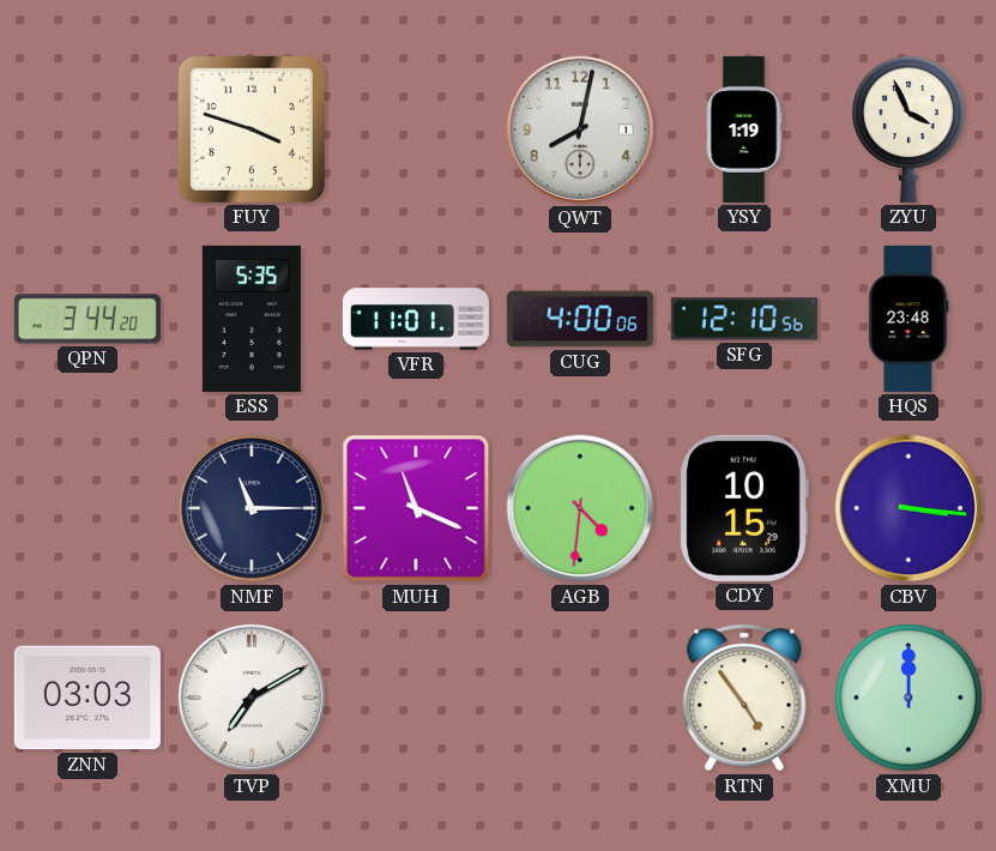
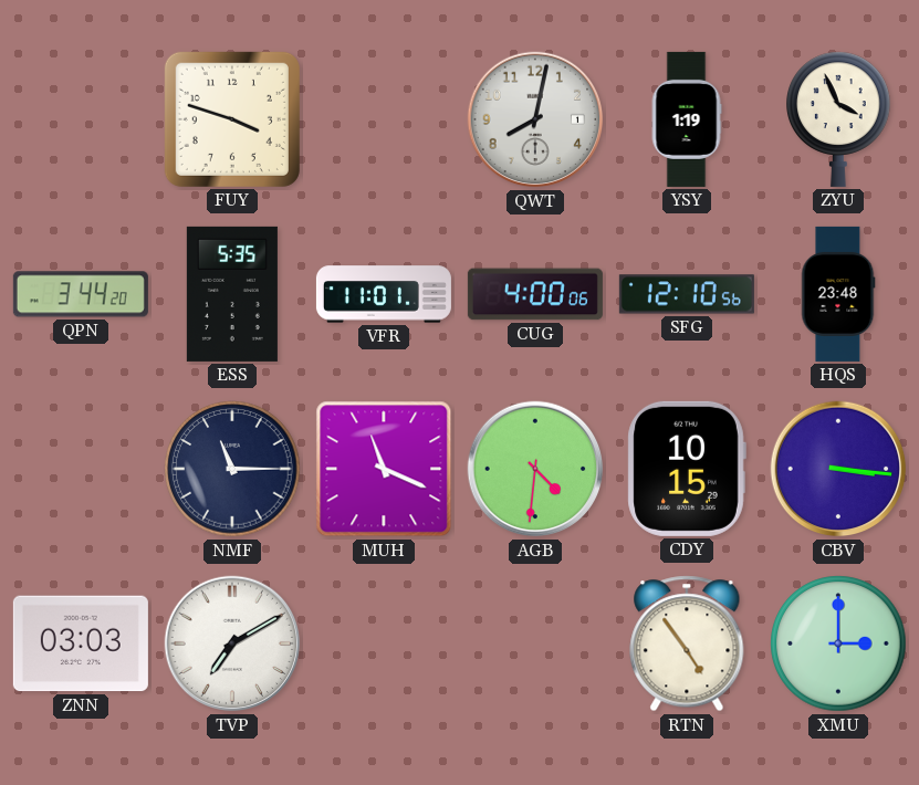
XMU: 12:00 -> 3:00 (838, 643)
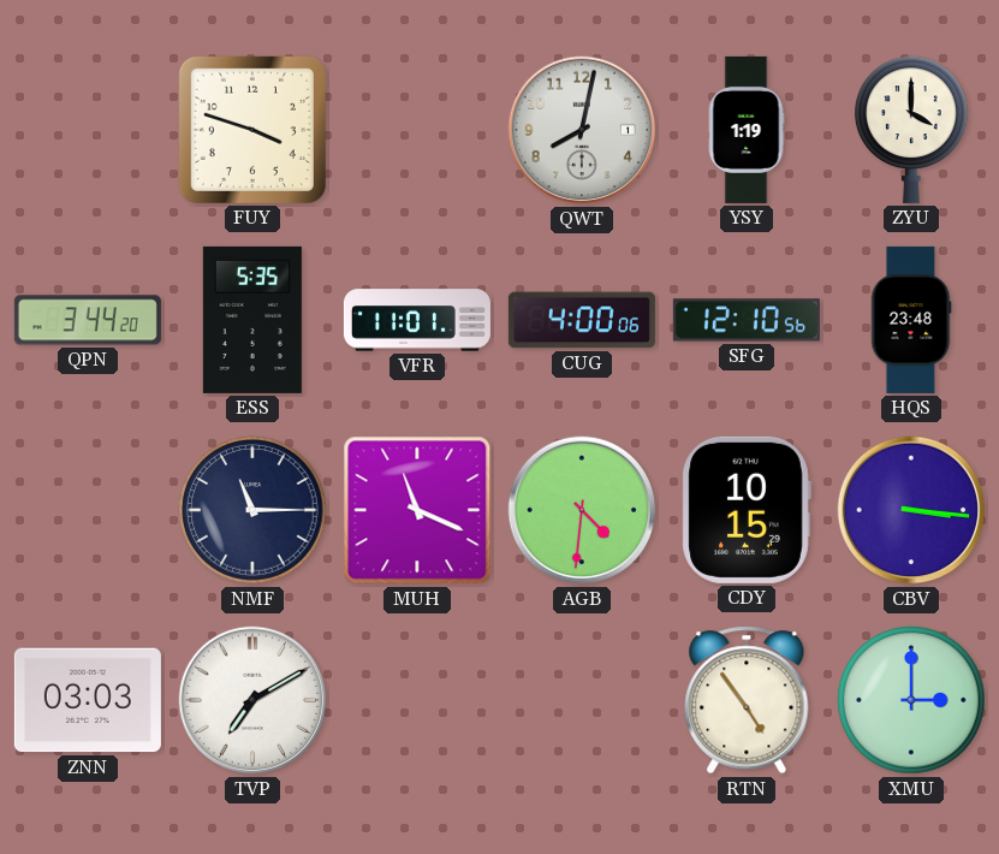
ZYU: 3:56 -> 4:00 (911, 130)
